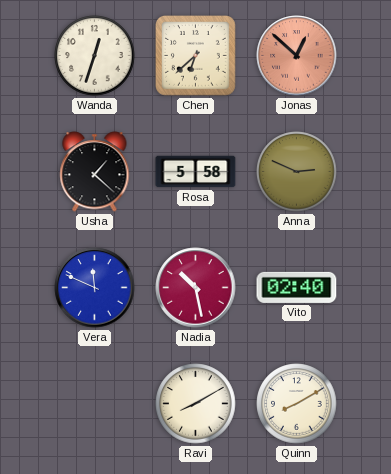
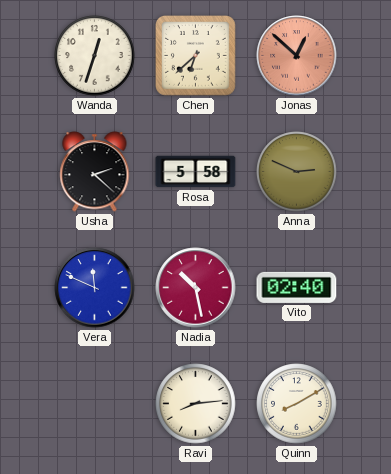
Usha: 1:22 -> 2:22 (95, 172)
Ravi: 8:10 -> 8:14 (196, 404)
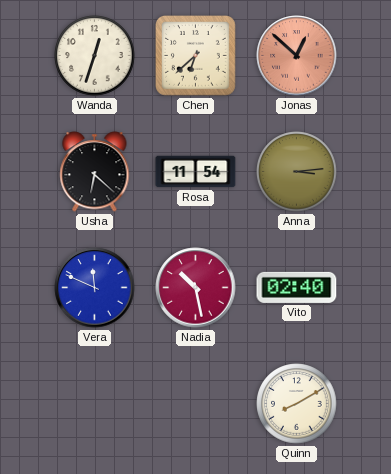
Usha: 2:22 -> 6:22 (95, 172)
Rosa: 5:58 -> 11:54 (196, 172)
Anna: 2:49 -> 3:14 (297, 172)
Ravi: 8:14 -> none (196, 404)
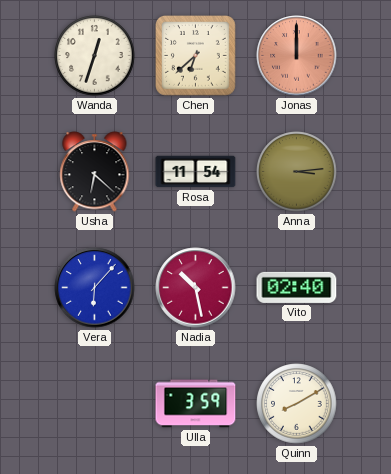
Jonas: 12:52 -> 12:00 (297, 56)
Vera: 11:49 -> 6:07 (95, 288)
Ulla: none -> 3:59 (196, 404)
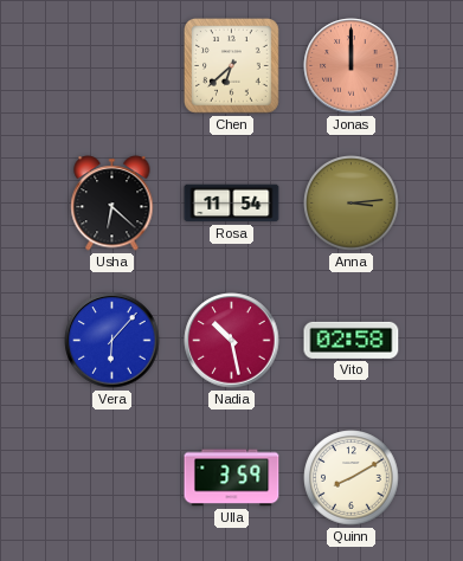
Wanda: 12:33 -> none (95, 56)
Vito: 02:40 -> 02:58 (352, 340)
